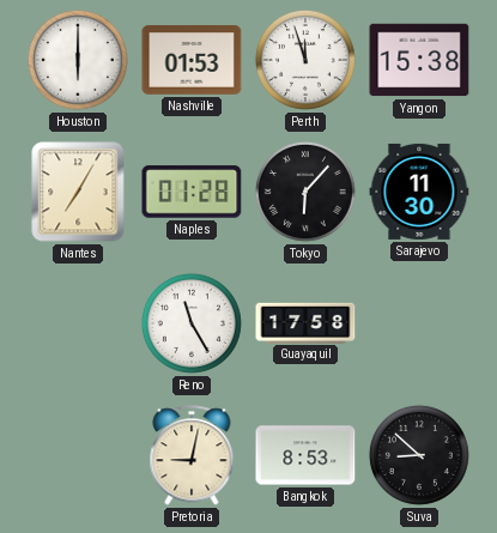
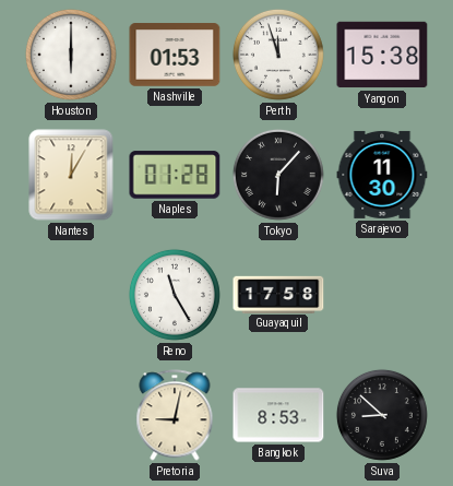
Nantes: 7:05 -> 12:05 (71, 175)
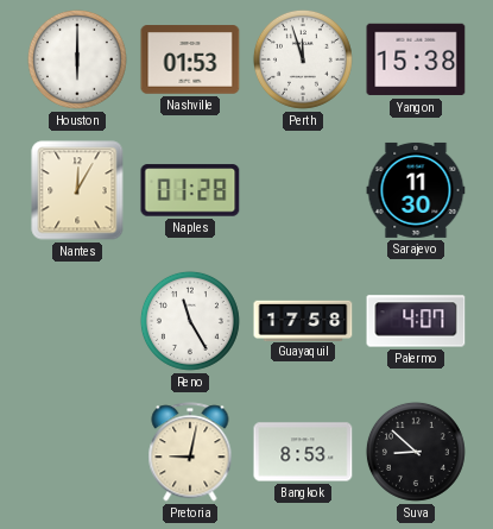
Tokyo: 6:07 -> none (278, 175)
Palermo: none -> 4:07 (416, 321)
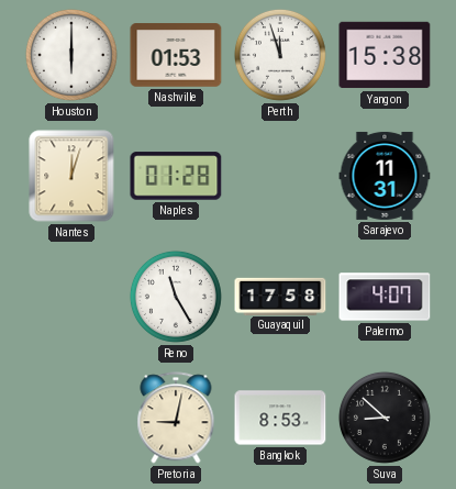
Nantes: 12:05 -> 12:03 (71, 176)
Sarajevo: 11:30 -> 11:31 (385, 176)
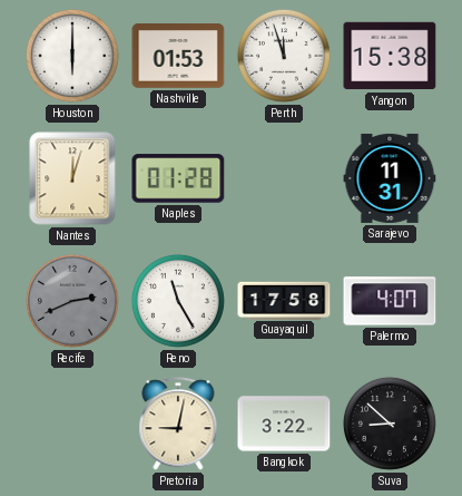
Recife: none -> 2:41 (72, 301)
Bangkok: 8:53 -> 3:22 (284, 424)
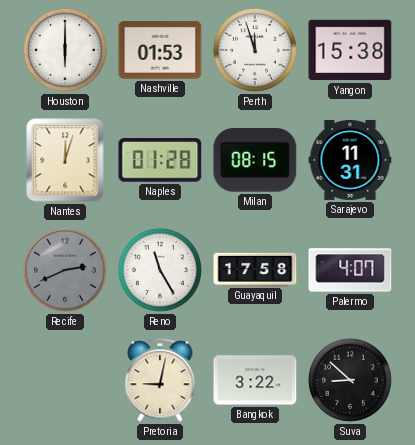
Milan: none -> 08:15 (255, 160)
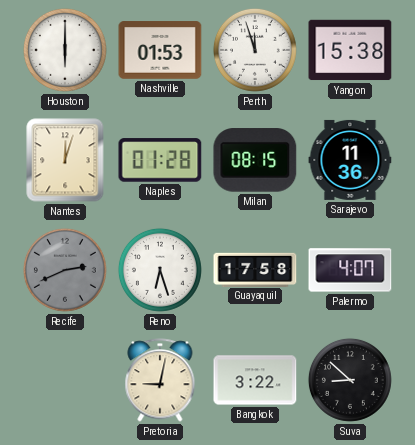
Sarajevo: 11:31 -> 11:36 (350, 160)
Reno: 11:25 -> 6:27 (160, 270)
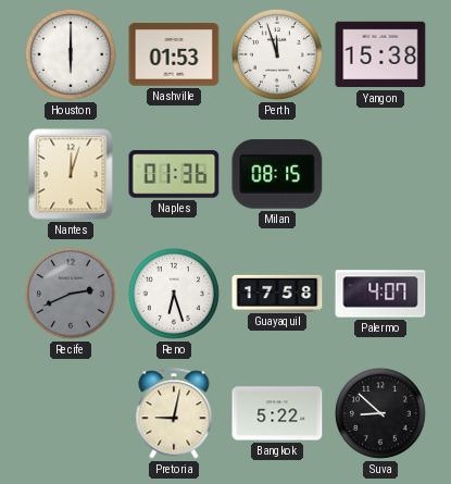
Naples: 01:28 -> 01:36 (174, 174)
Sarajevo: 11:36 -> none (350, 160)
Bangkok: 3:22 -> 5:22 (277, 413)
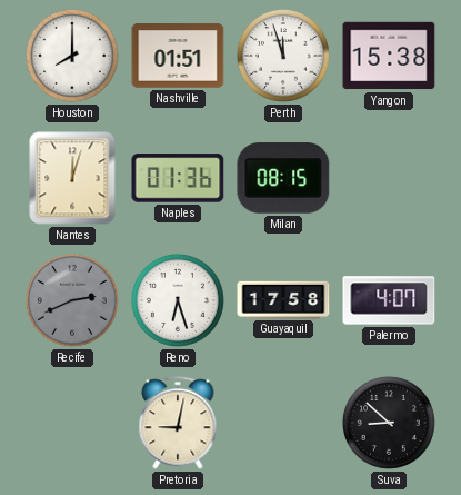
Houston: 6:00 -> 8:00 (72, 56)
Nashville: 01:53 -> 01:51 (178, 56)
Bangkok: 5:22 -> none (277, 413)
